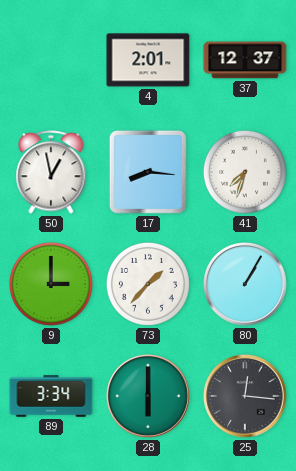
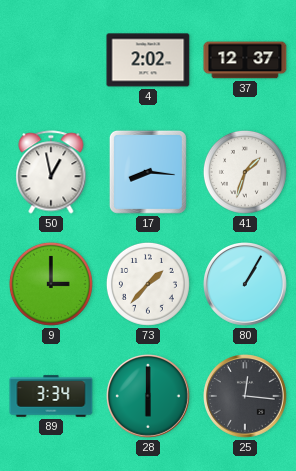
4: 2:01 -> 2:02 (148, 60)
41: 7:33 -> 1:33 (245, 172)
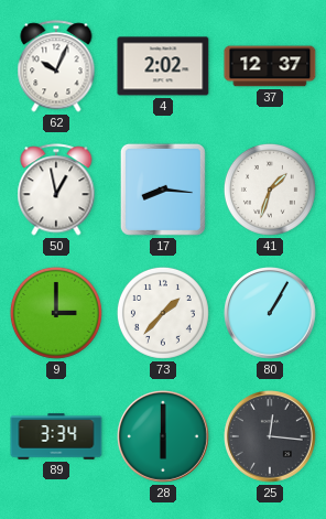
62: none -> 10:04 (56, 66)
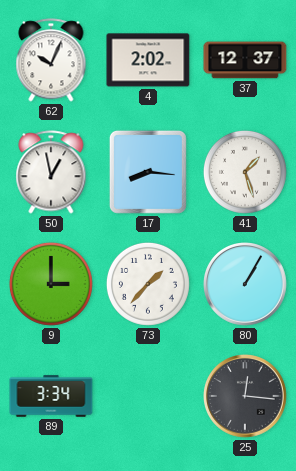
41: 1:33 -> 1:27 (245, 172)
28: 6:00 -> none (164, 437)
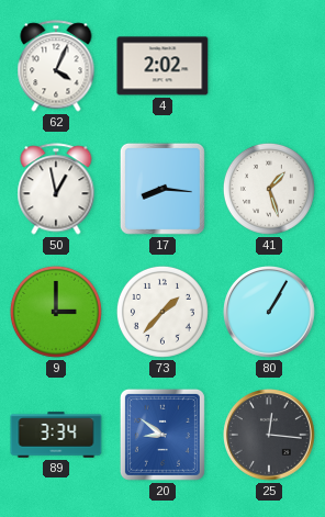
62: 10:04 -> 4:04 (56, 66)
37: 12:37 -> none (245, 60)
20: none -> 8:51 (162, 435)
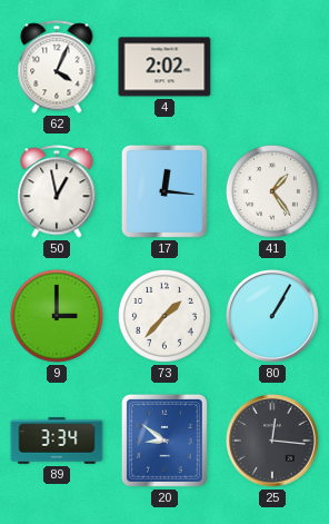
17: 8:16 -> 12:16 (164, 191)
41: 1:27 -> 1:24 (272, 191)
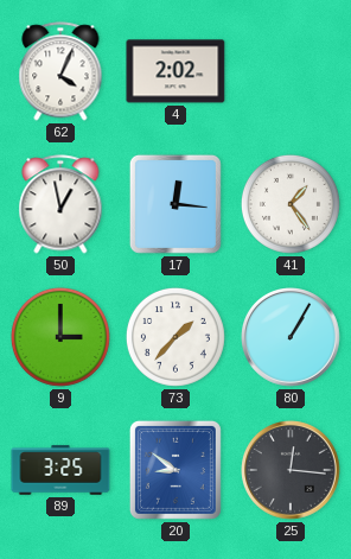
89: 3:34 -> 3:25 (60, 470)
